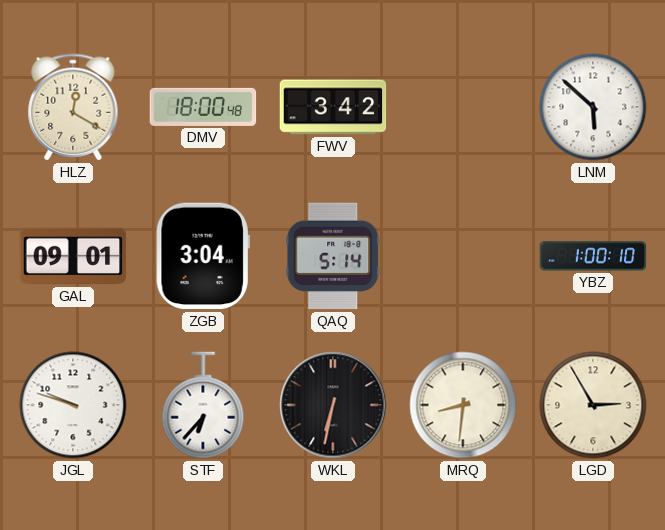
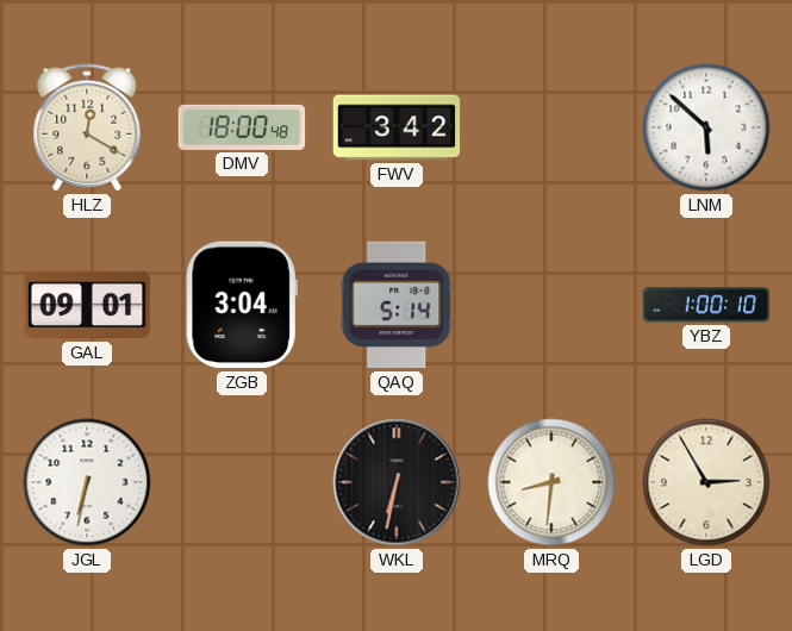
JGL: 9:48 -> 6:32 (87, 482)
STF: 6:37 -> none (203, 405)
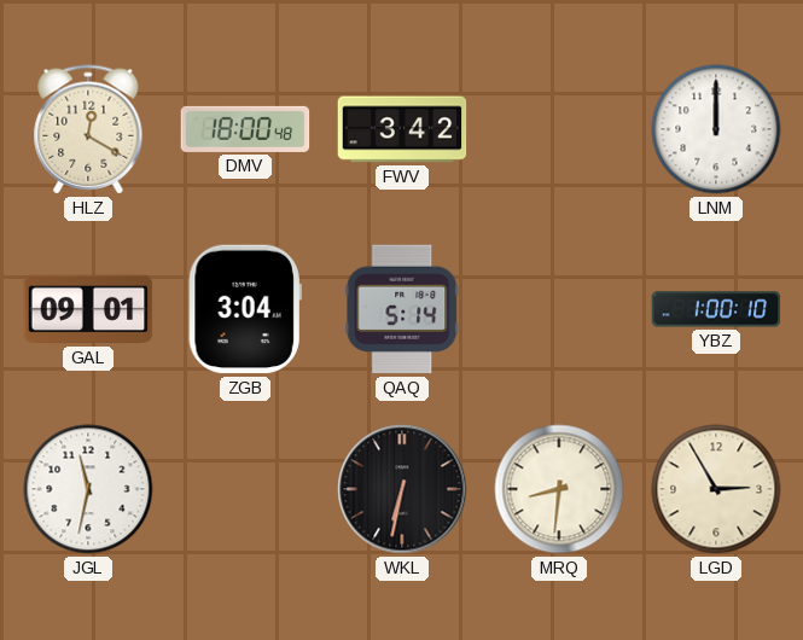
LNM: 5:52 -> 12:00 (716, 129)
JGL: 6:32 -> 11:32 (88, 489)
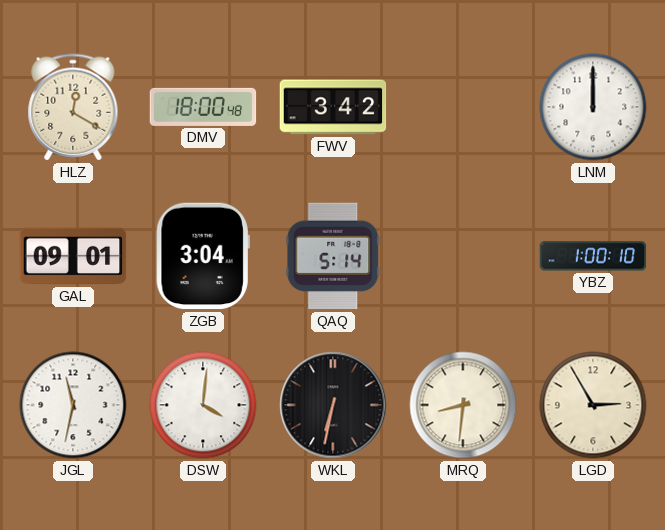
DSW: none -> 4:01 (203, 405)
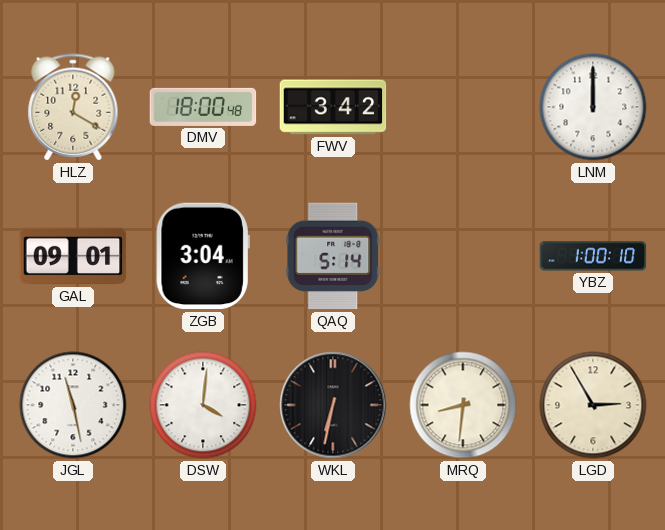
JGL: 11:32 -> 11:28 (73, 405)
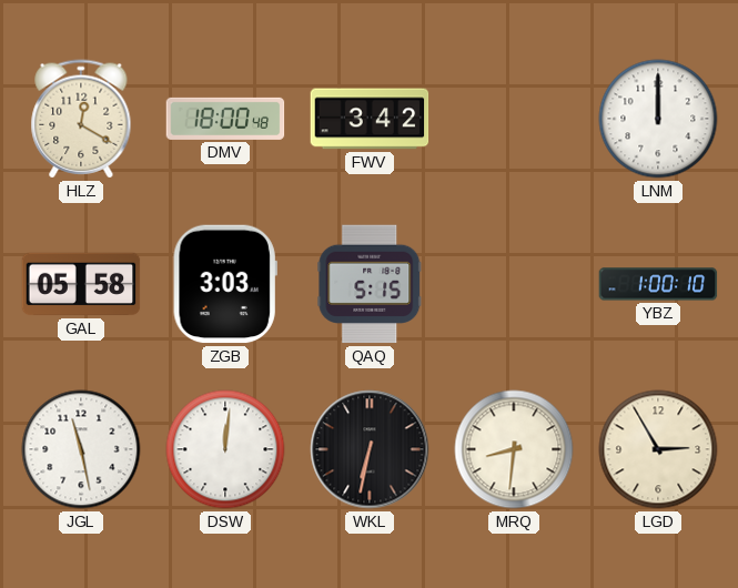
GAL: 09:01 -> 05:58 (81, 284)
ZGB: 3:04 -> 3:03 (225, 284)
QAQ: 5:14 -> 5:15 (370, 284)
DSW: 4:01 -> 12:01 (225, 449)
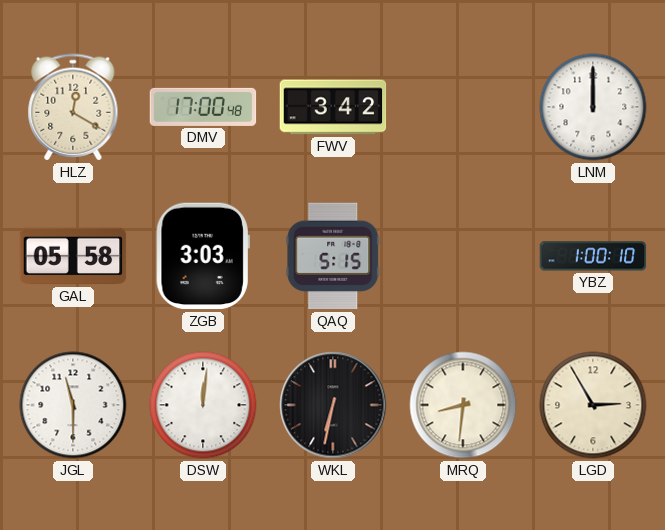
DMV: 18:00 -> 17:00 (203, 107)
JGL: 11:28 -> 11:30 (73, 405)
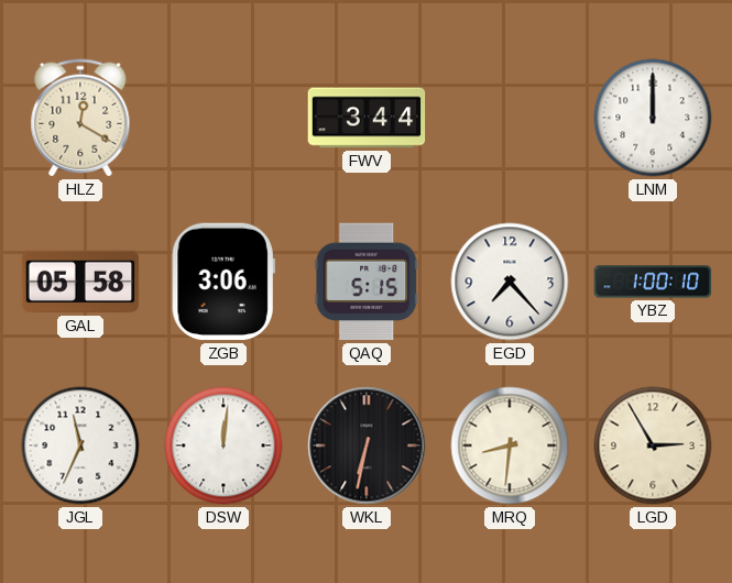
DMV: 17:00 -> none (203, 107)
FWV: 3:42 -> 3:44 (367, 118)
ZGB: 3:03 -> 3:06 (223, 282)
EGD: none -> 7:23 (510, 282)
JGL: 11:30 -> 11:34 (80, 446)
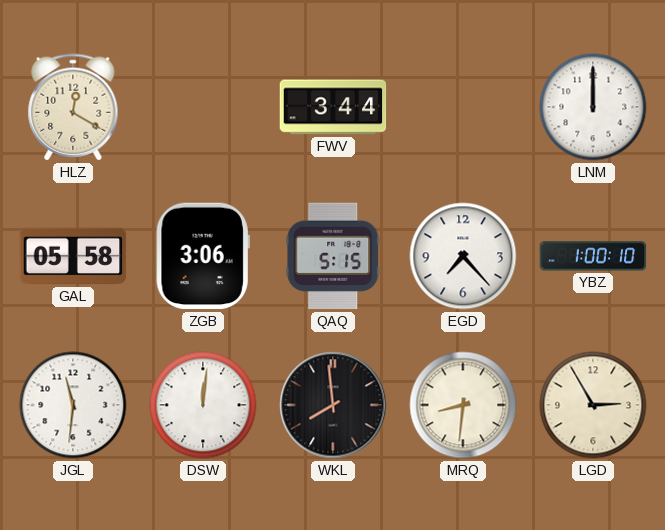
JGL: 11:34 -> 11:31 (73, 405)
WKL: 6:32 -> 7:59 (333, 405)
